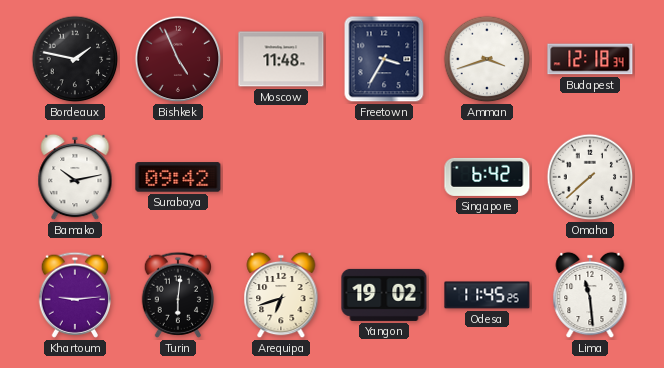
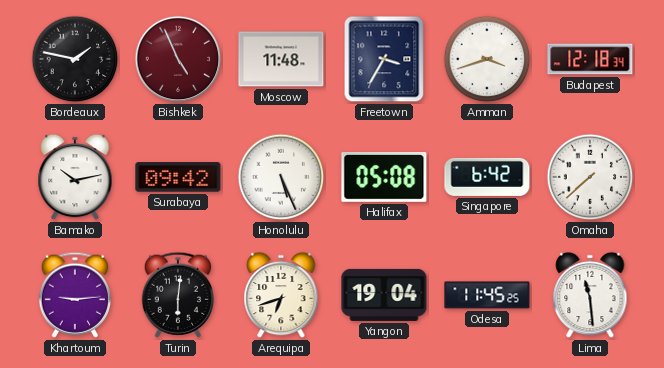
Honolulu: none -> 5:26 (281, 177)
Halifax: none -> 05:08 (384, 178)
Yangon: 19:02 -> 19:04 (384, 295)
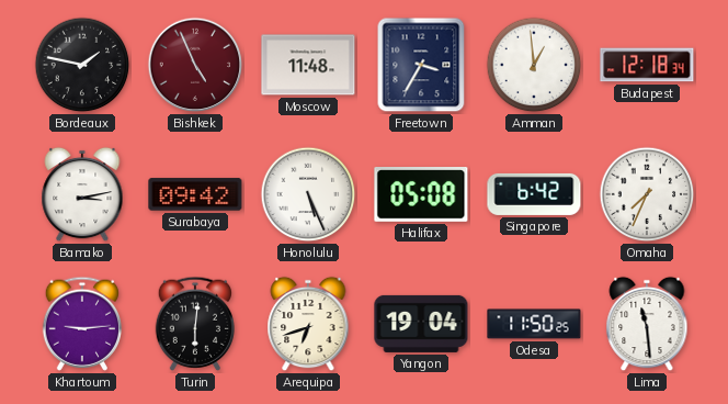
Amman: 3:42 -> 12:59 (534, 65)
Bamako: 10:13 -> 3:13 (82, 194)
Omaha: 7:38 -> 7:34 (647, 194)
Odesa: 11:45 -> 11:50 (534, 324)
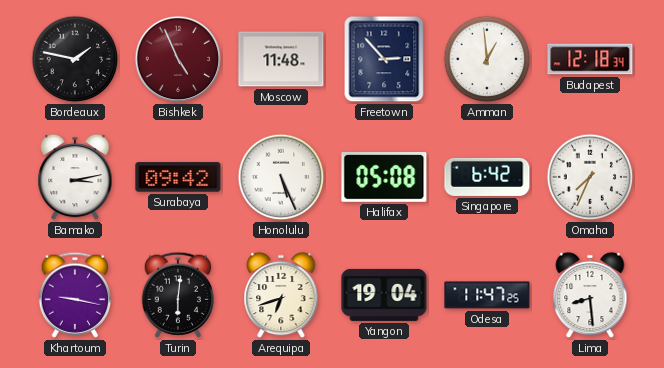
Freetown: 3:35 -> 2:53 (384, 59)
Khartoum: 9:14 -> 9:17 (74, 295)
Odesa: 11:50 -> 11:47 (487, 295)
Lima: 11:29 -> 8:29 (590, 295)
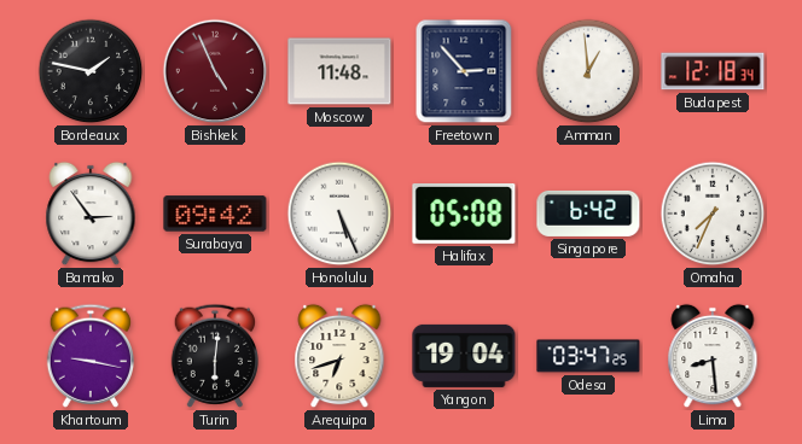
Bamako: 3:13 -> 2:54 (91, 214)
Odesa: 11:47 -> 03:47 (588, 356)
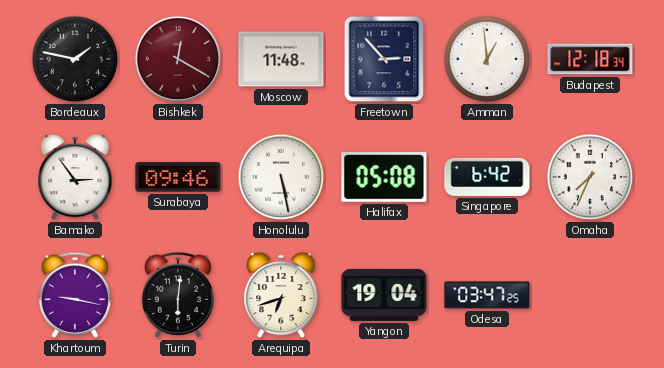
Bishkek: 4:56 -> 12:20 (178, 59)
Surabaya: 09:42 -> 09:46 (178, 177)
Honolulu: 5:26 -> 5:28 (281, 177)
Lima: 8:29 -> none (713, 356)
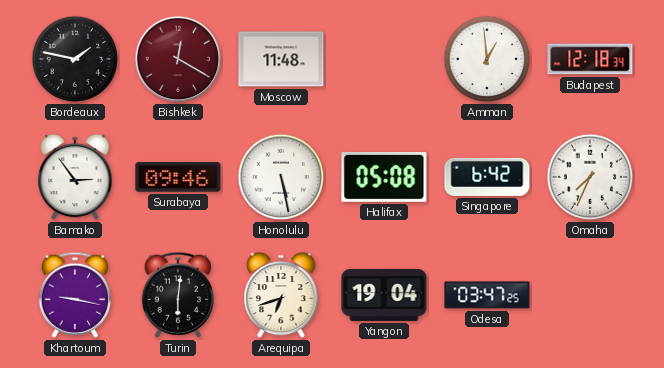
Freetown: 2:53 -> none (384, 59)
